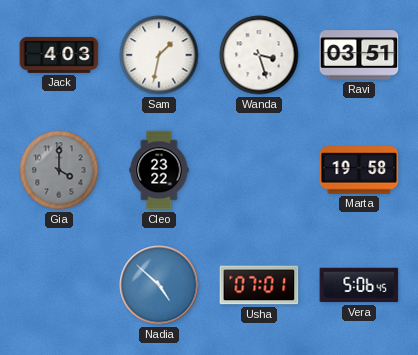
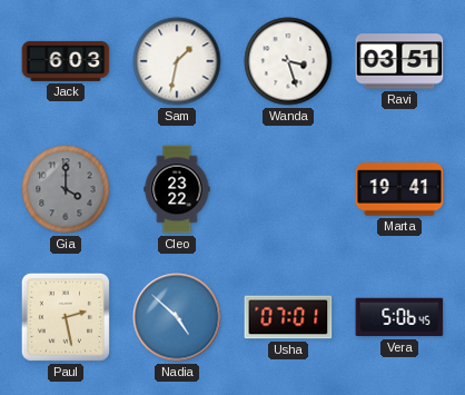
Jack: 4:03 -> 6:03 (66, 61)
Marta: 19:58 -> 19:41 (399, 189)
Paul: none -> 2:28 (66, 317)
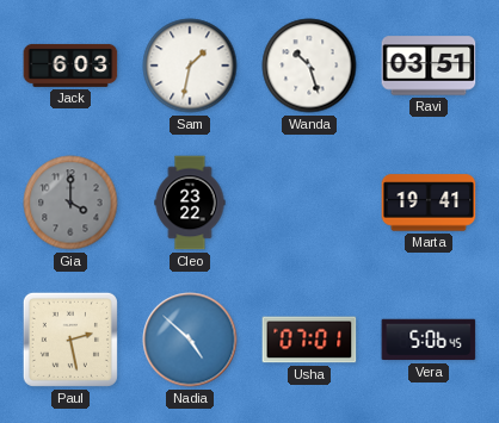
Wanda: 3:27 -> 10:27 (309, 66)
